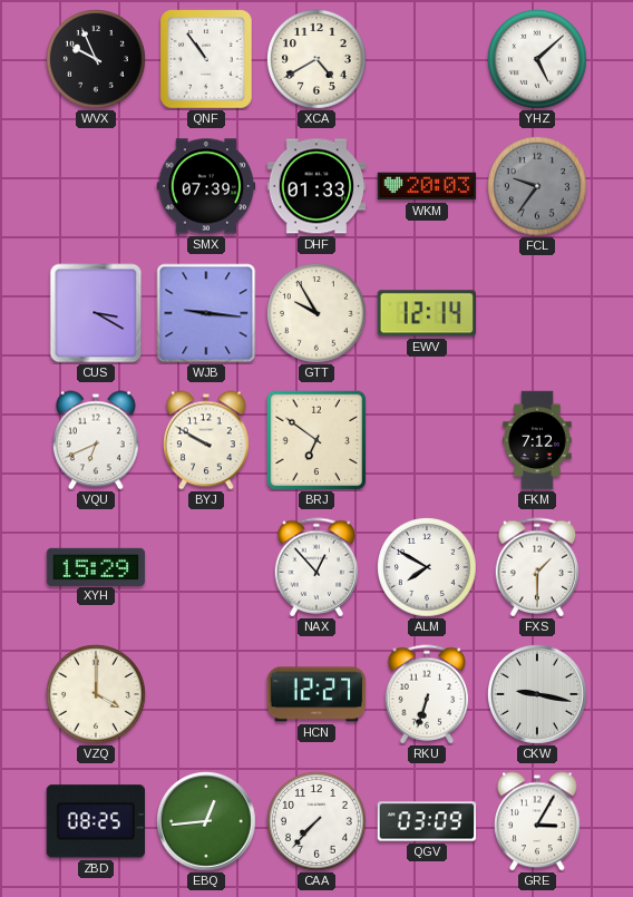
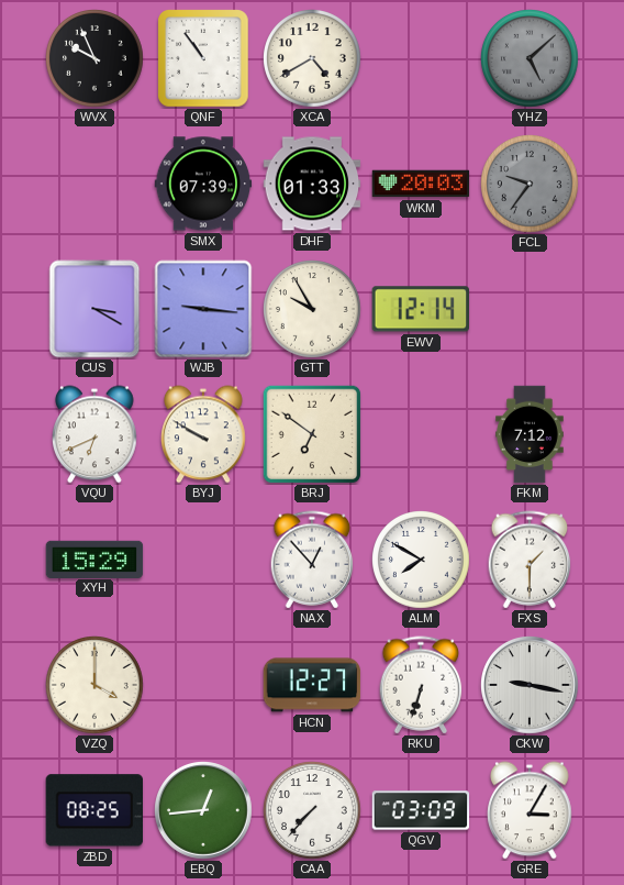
YHZ dial: white -> grey (531, 59)
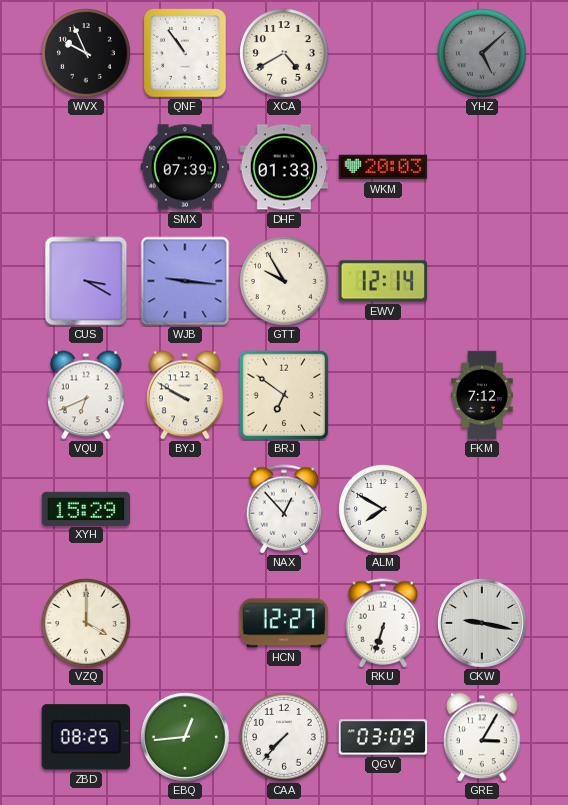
FCL: 9:36 -> none (531, 185)
FXS: 1:30 -> none (530, 560)
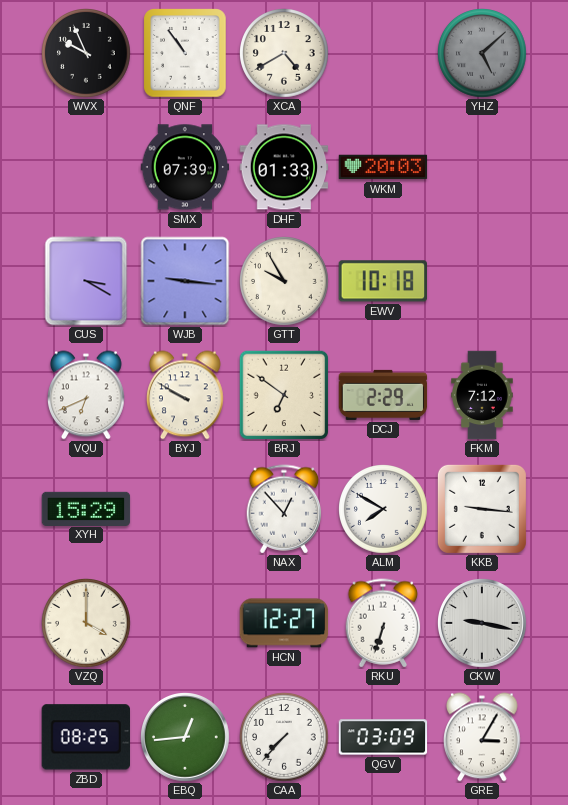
EWV: 12:14 -> 10:18 (382, 281)
DCJ: none -> 2:29 (383, 395)
KKB: none -> 9:16 (482, 509)
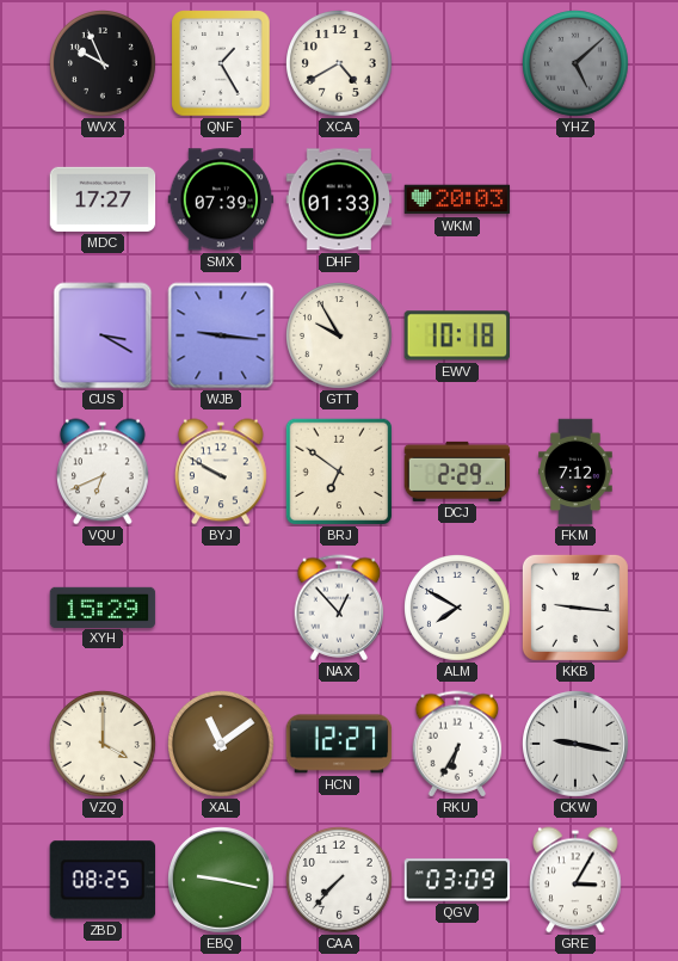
QNF: 10:54 -> 1:25 (221, 63)
MDC: none -> 17:27 (103, 199)
XAL: none -> 11:09 (222, 745)
RKU: 6:33 -> 6:35 (457, 744)
EBQ: 12:44 -> 9:17 (222, 881)
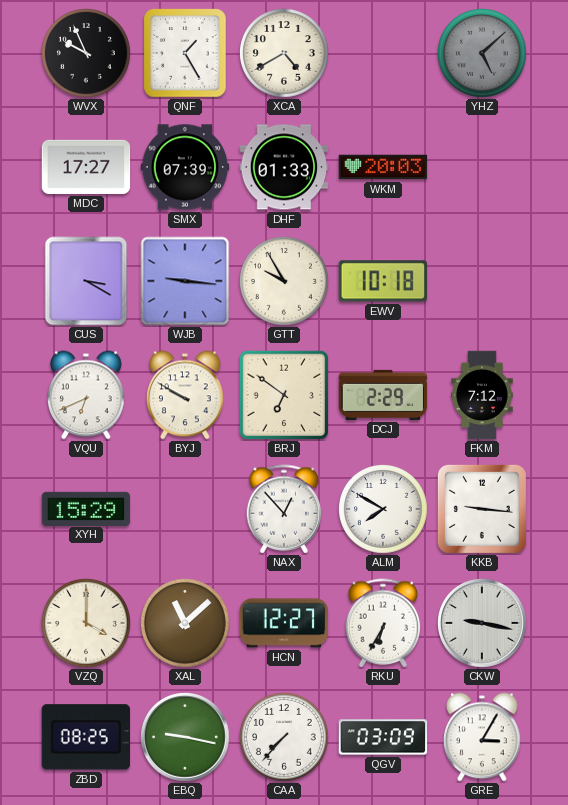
XAL: 11:09 -> 11:08 (186, 624)
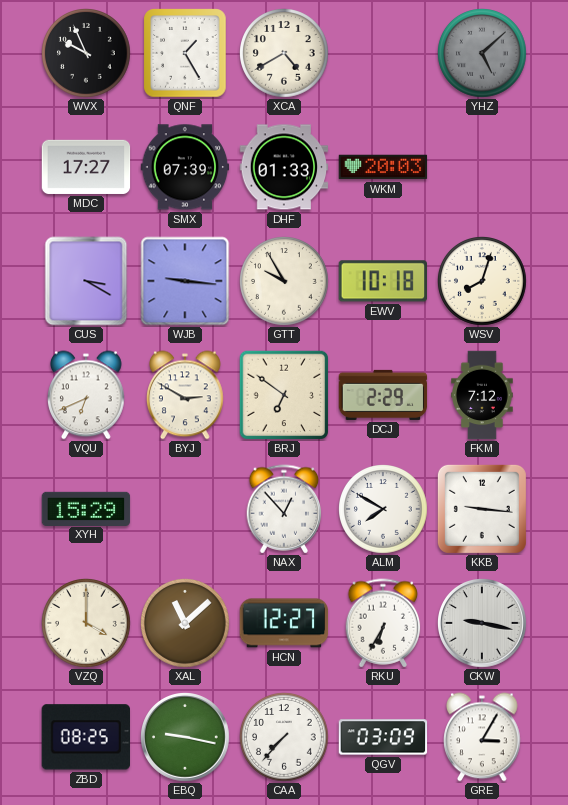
WSV: none -> 8:03 (483, 282)
BYJ: 9:50 -> 2:50 (186, 395)
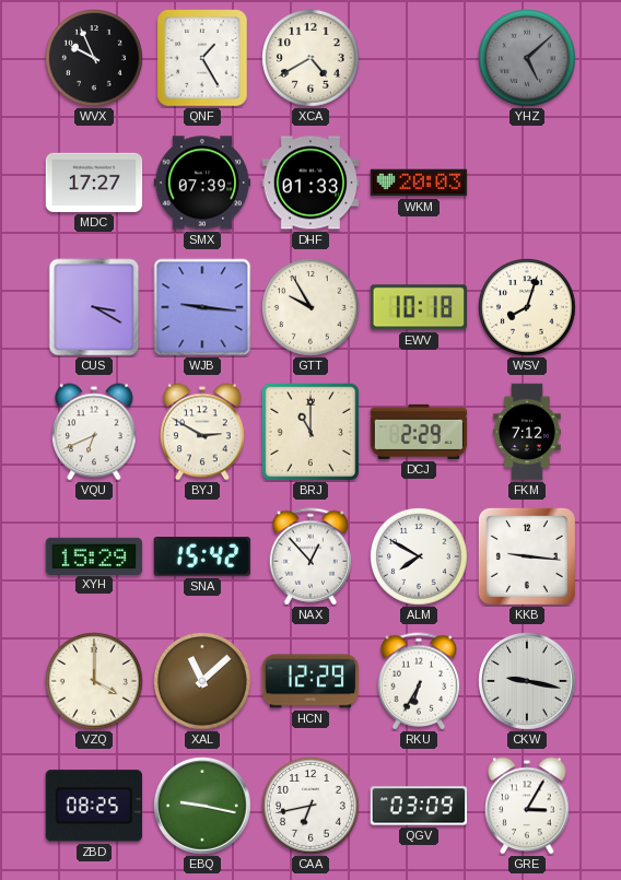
BRJ: 6:51 -> 11:00 (310, 432)
SNA: none -> 15:42 (202, 558)
HCN: 12:27 -> 12:29 (310, 681)
CAA: 7:37 -> 6:43 (312, 807)
